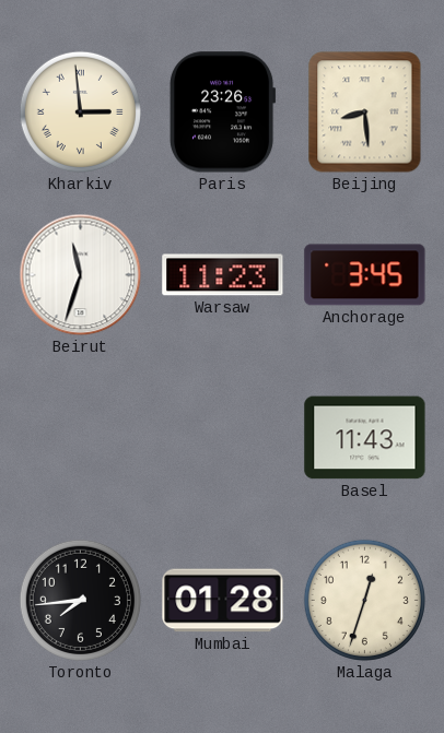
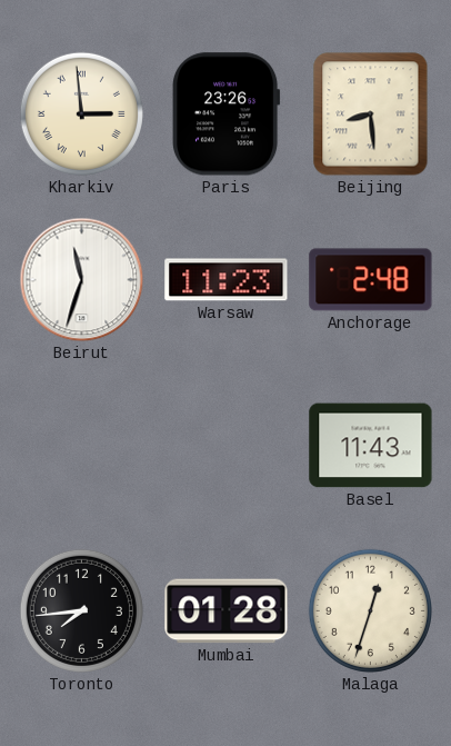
Anchorage: 3:45 -> 2:48 (371, 280)
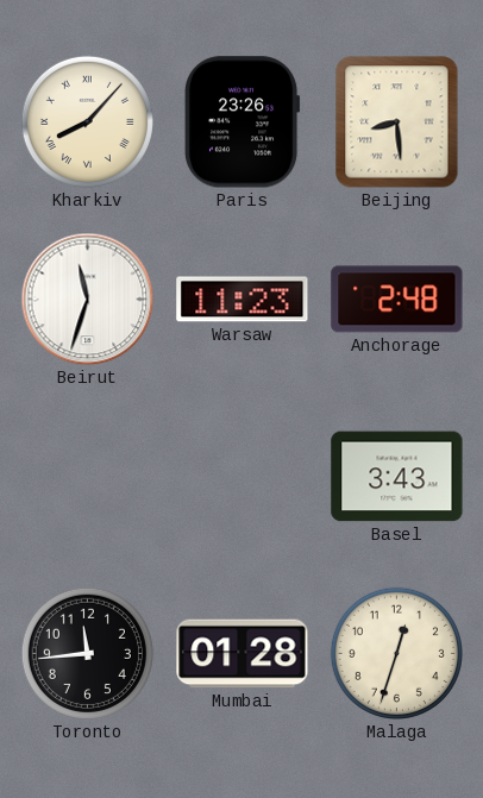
Kharkiv: 2:59 -> 8:07 (87, 121)
Basel: 11:43 -> 3:43 (397, 477)
Toronto: 7:44 -> 11:44 (87, 653)
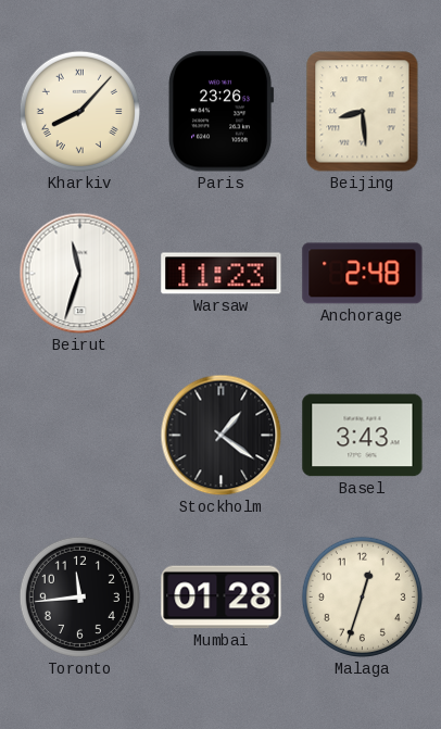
Stockholm: none -> 1:21 (222, 436)
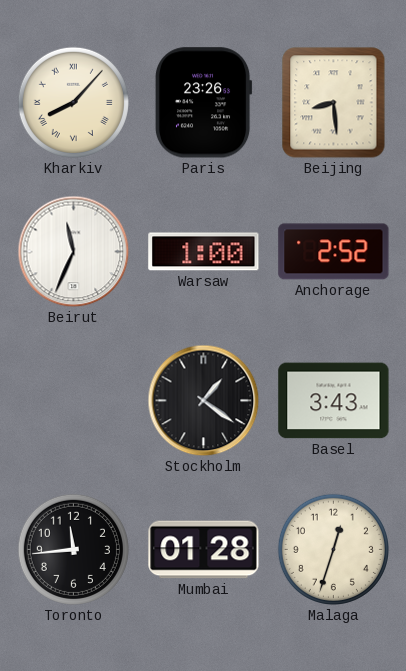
Beirut: 11:33 -> 11:34 (74, 252)
Warsaw: 11:23 -> 1:00 (204, 252)
Anchorage: 2:48 -> 2:52 (334, 252)
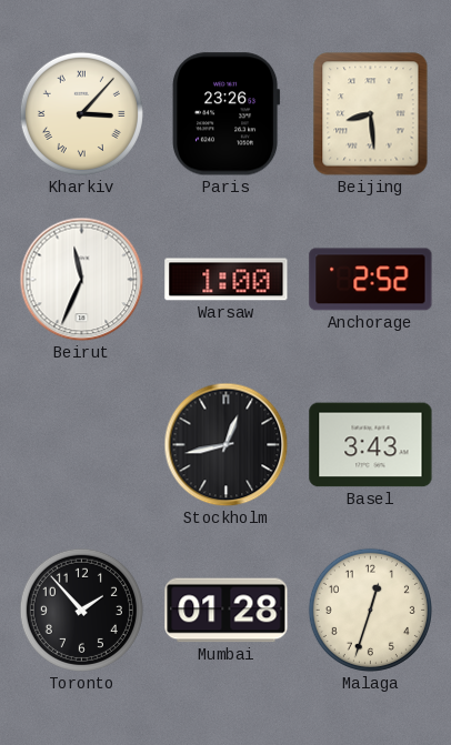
Kharkiv: 8:07 -> 3:07 (81, 113)
Stockholm: 1:21 -> 12:43 (227, 445)
Toronto: 11:44 -> 1:53 (81, 610)
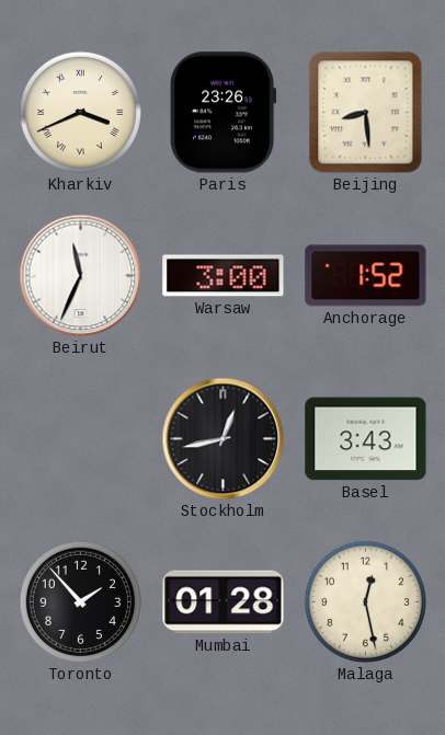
Kharkiv: 3:07 -> 3:41 (80, 112)
Warsaw: 1:00 -> 3:00 (224, 276)
Anchorage: 2:52 -> 1:52 (366, 276)
Malaga: 12:33 -> 12:28 (365, 601)
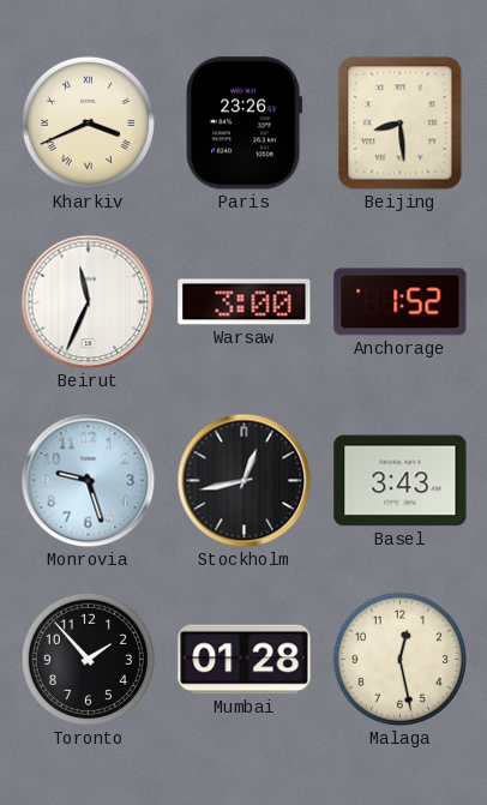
Monrovia: none -> 9:27 (89, 481)
